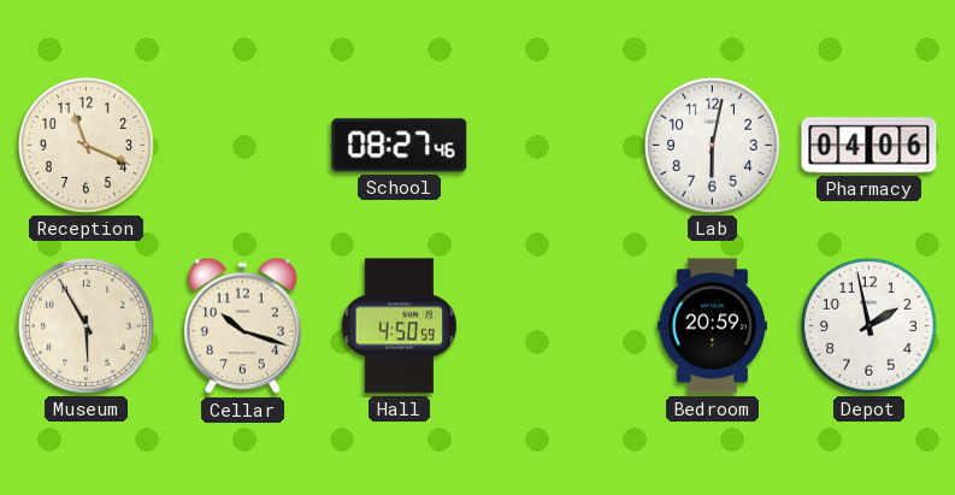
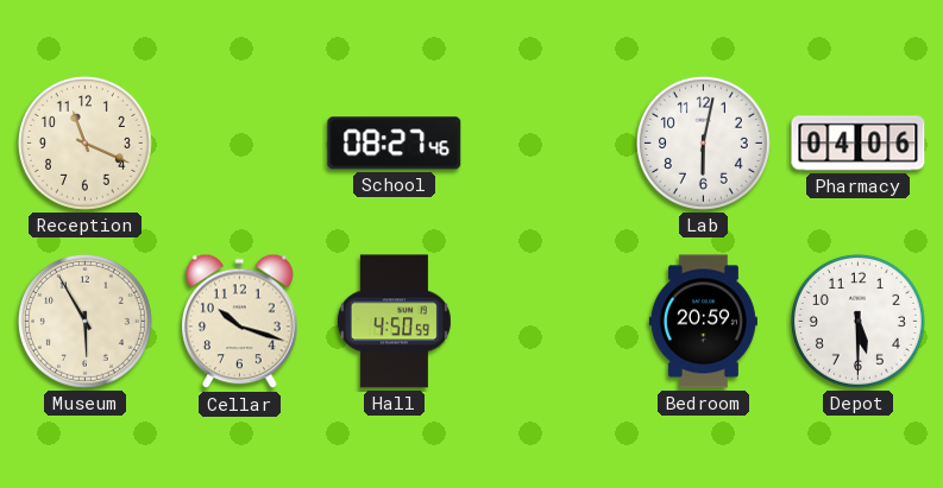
Depot: 1:58 -> 5:30 (857, 321)
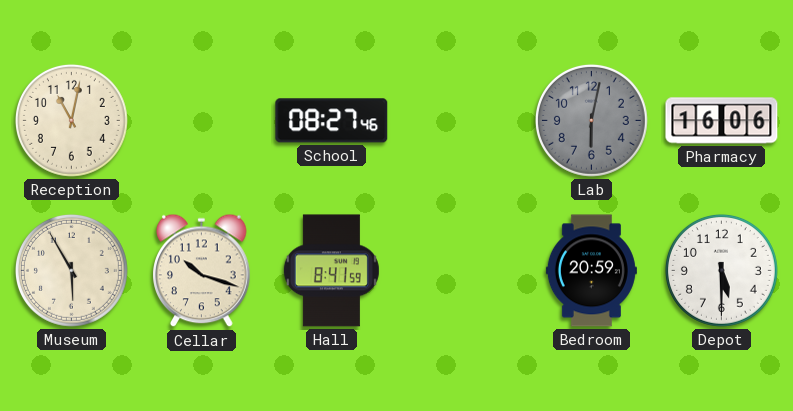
Reception: 11:19 -> 11:02 (71, 120)
Lab dial: white -> grey (591, 120)
Pharmacy: 04:06 -> 16:06 (722, 121)
Hall: 4:50 -> 8:41 (331, 271)
